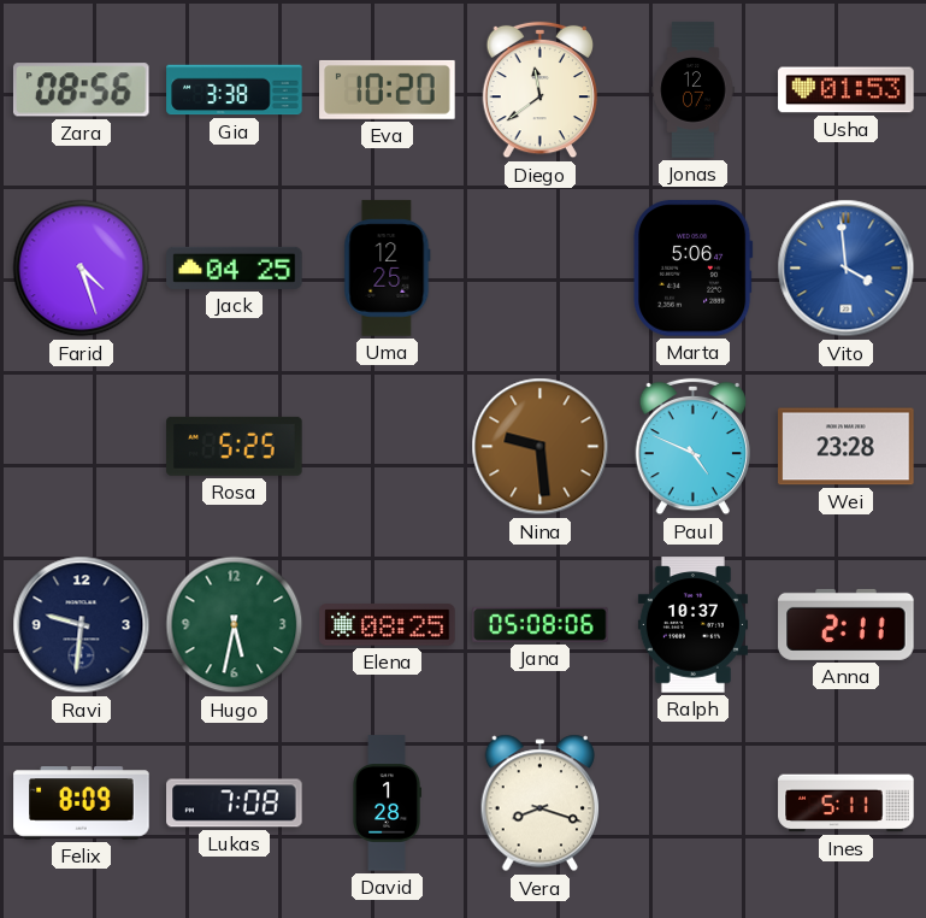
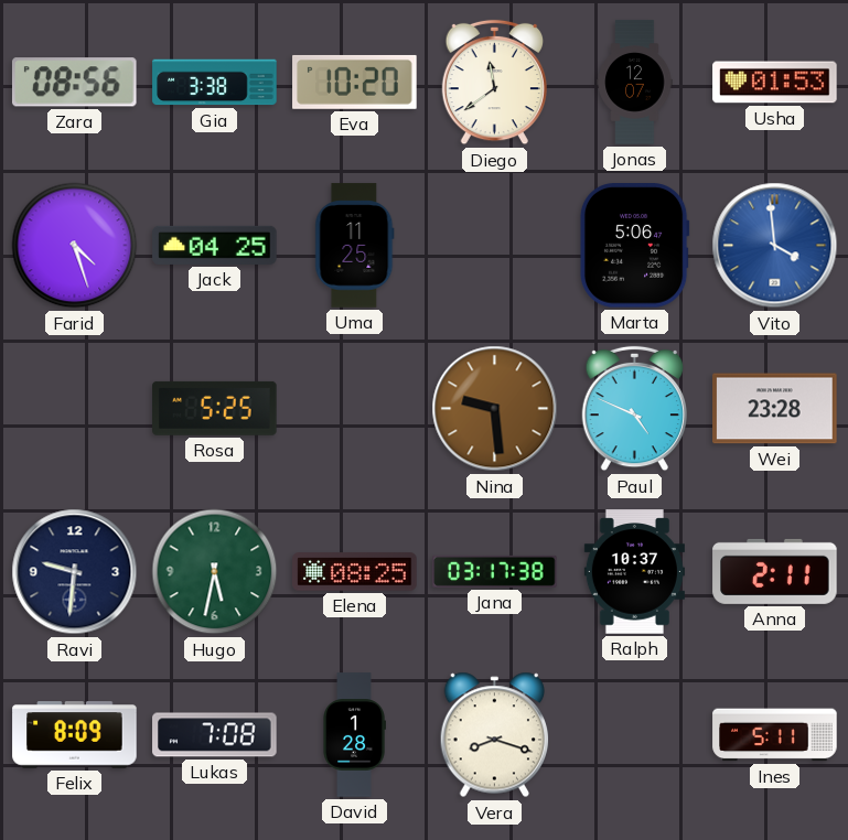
Uma: 12:25 -> 11:25 (355, 246)
Jana: 05:08 -> 03:17 (495, 571)
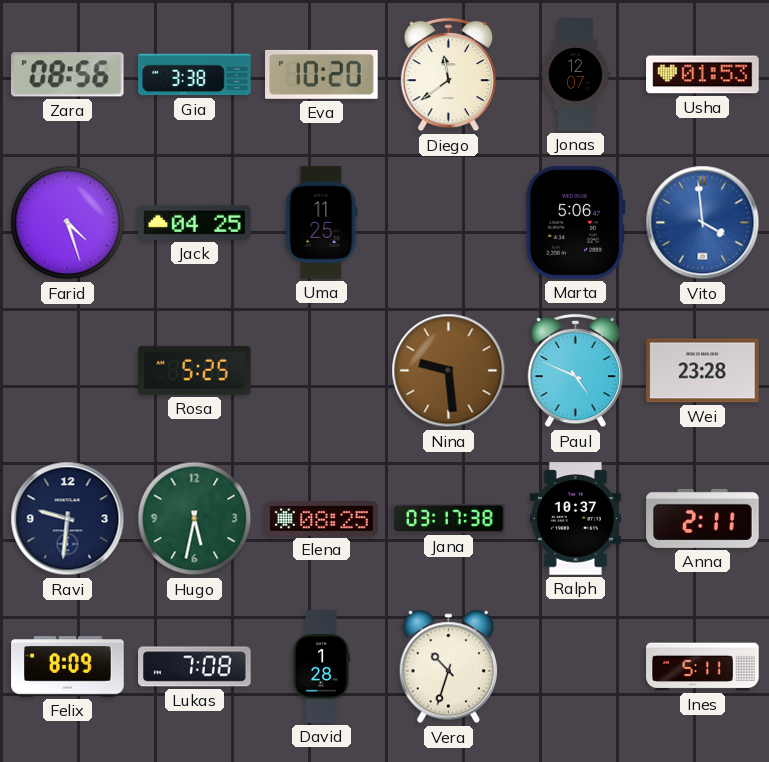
Vera: 8:18 -> 10:33 (449, 667)
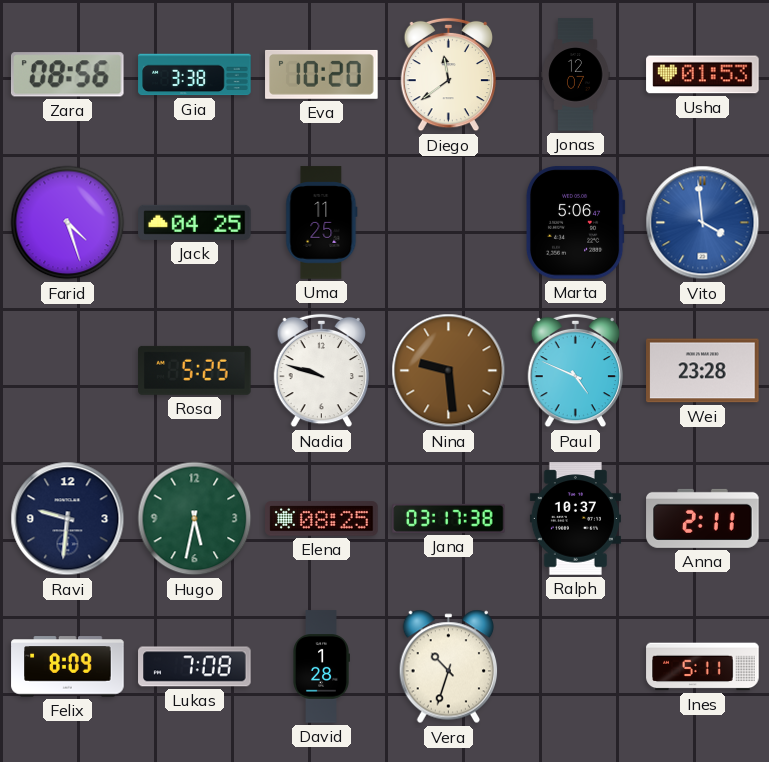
Nadia: none -> 9:48 (322, 371)
